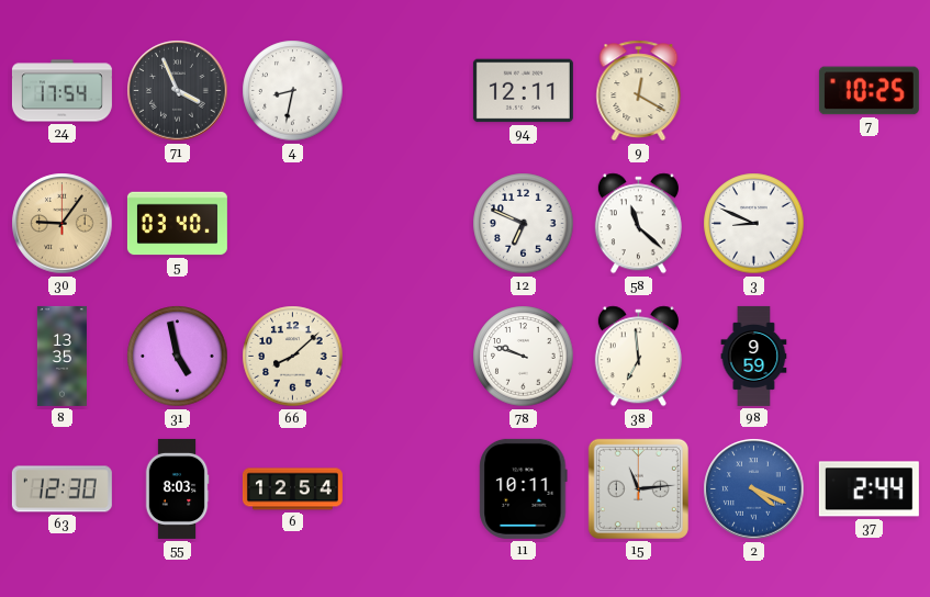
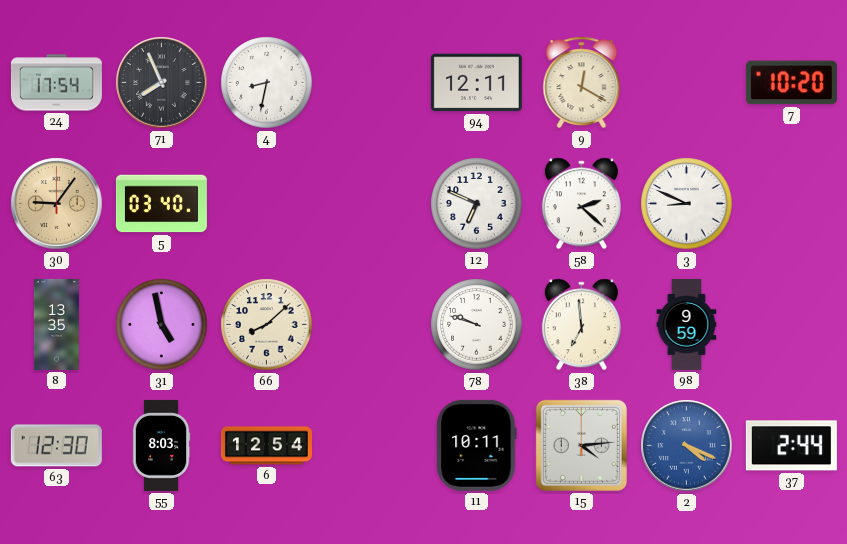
71: 3:56 -> 7:56 (162, 83)
7: 10:25 -> 10:20 (791, 83)
58: 11:22 -> 2:22 (581, 204)
15: 11:14 -> 4:14 (581, 445)
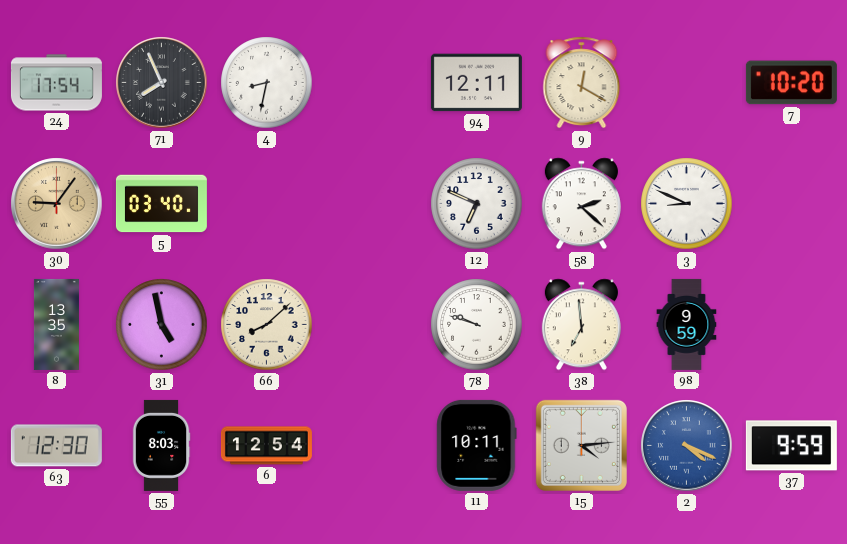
37: 2:44 -> 9:59 (791, 446)
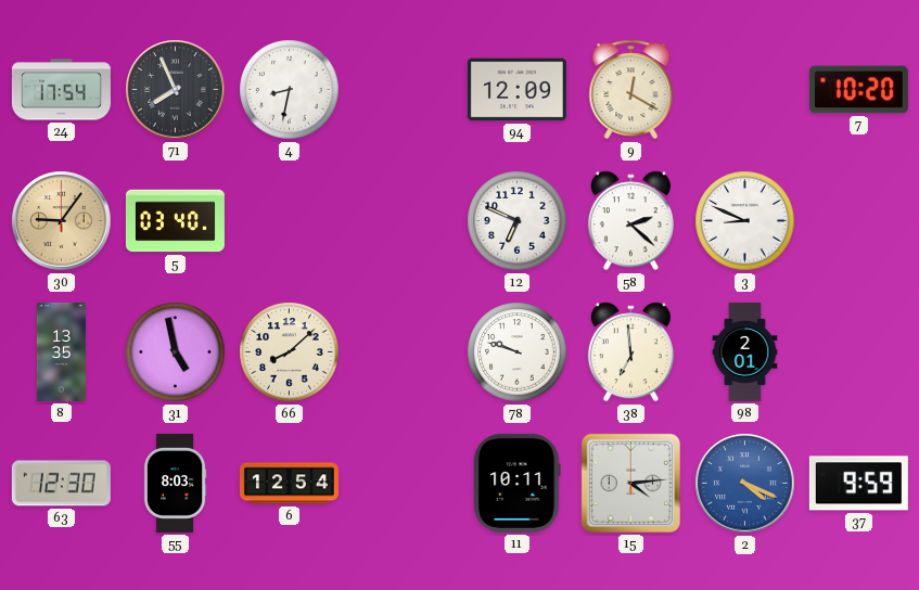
94: 12:11 -> 12:09 (516, 90)
98: 9:59 -> 2:01 (745, 351)
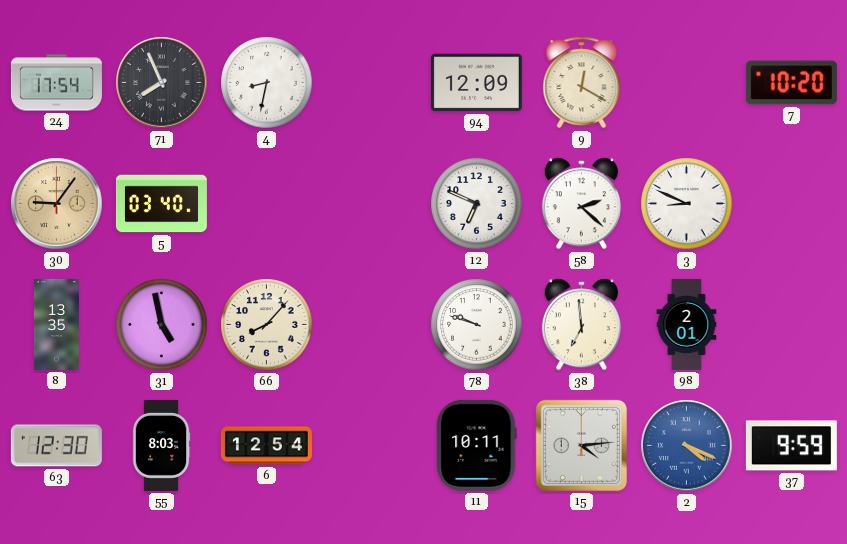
66: 8:08 -> 8:07 (267, 325)
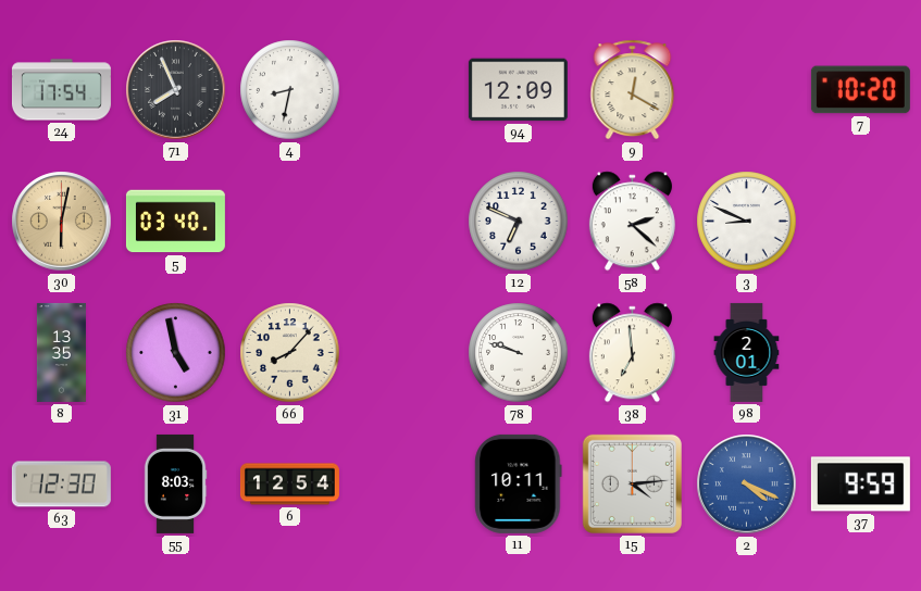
30: 9:06 -> 6:02 (62, 222)
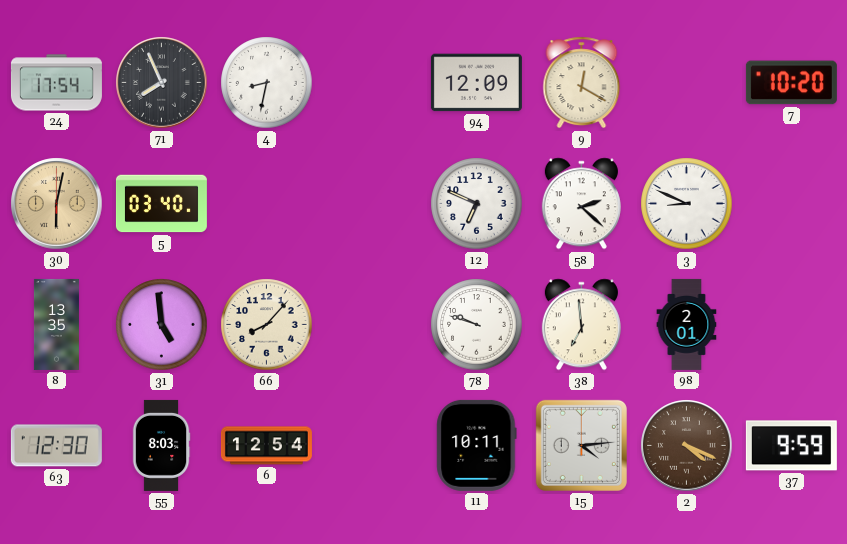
31: 4:58 -> 4:59 (162, 325)
2 dial: blue -> brown (687, 446)
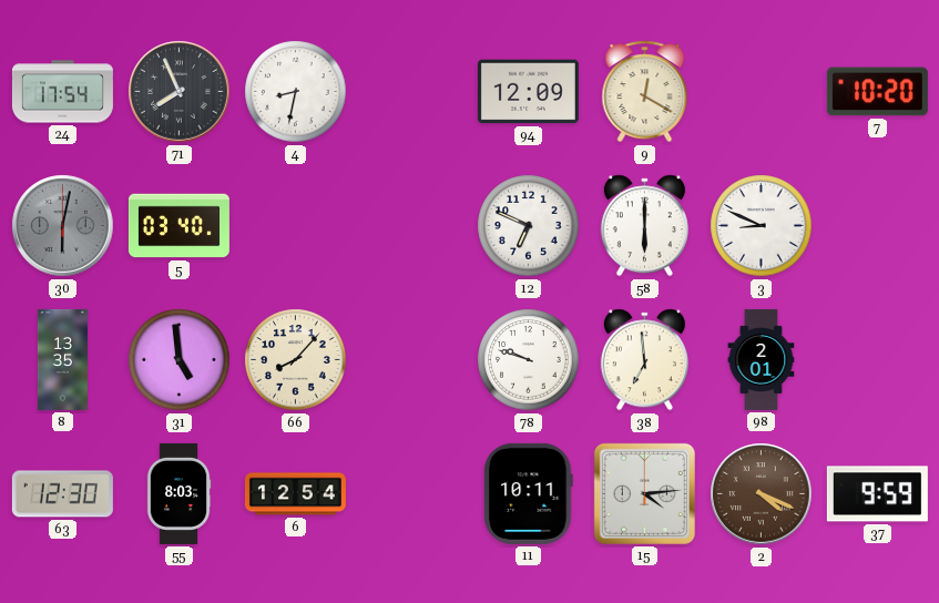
30 dial: champagne -> grey (63, 226)
58: 2:22 -> 6:00 (644, 226)
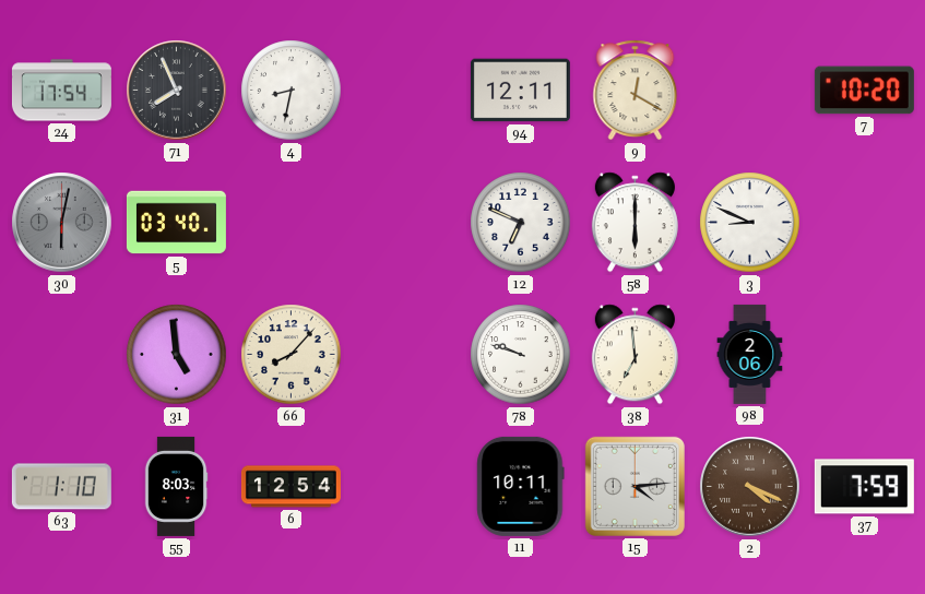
94: 12:09 -> 12:11 (520, 91)
8: 13:35 -> none (62, 359)
98: 2:01 -> 2:06 (750, 354)
63: 12:30 -> 1:10 (61, 487)
37: 9:59 -> 7:59 (864, 487)
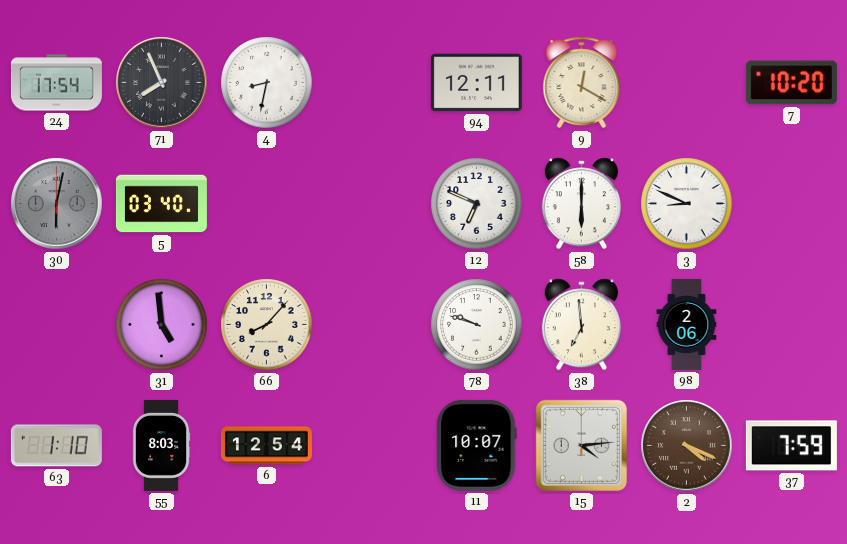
11: 10:11 -> 10:07 (477, 445)
